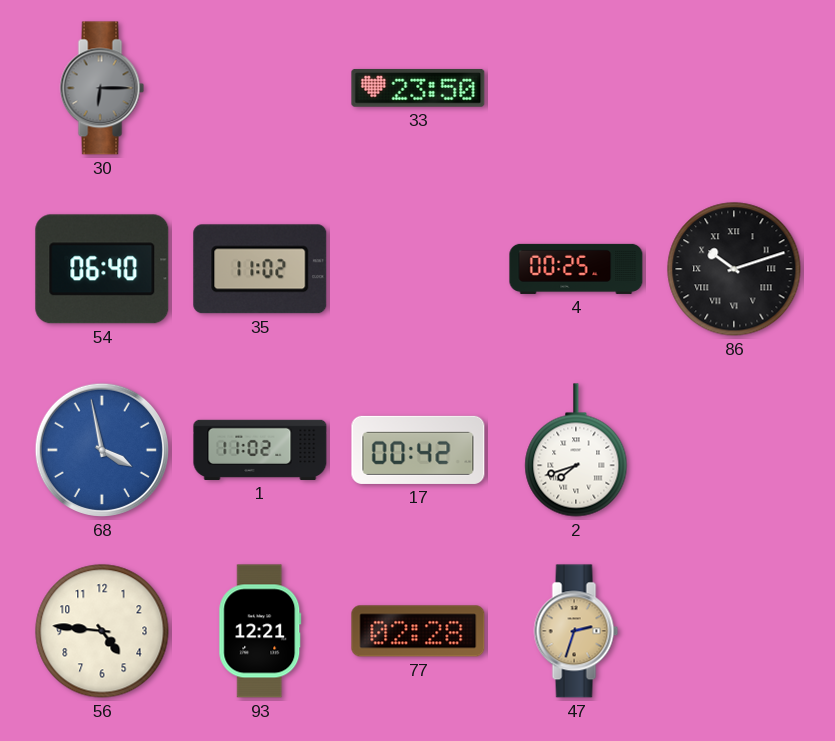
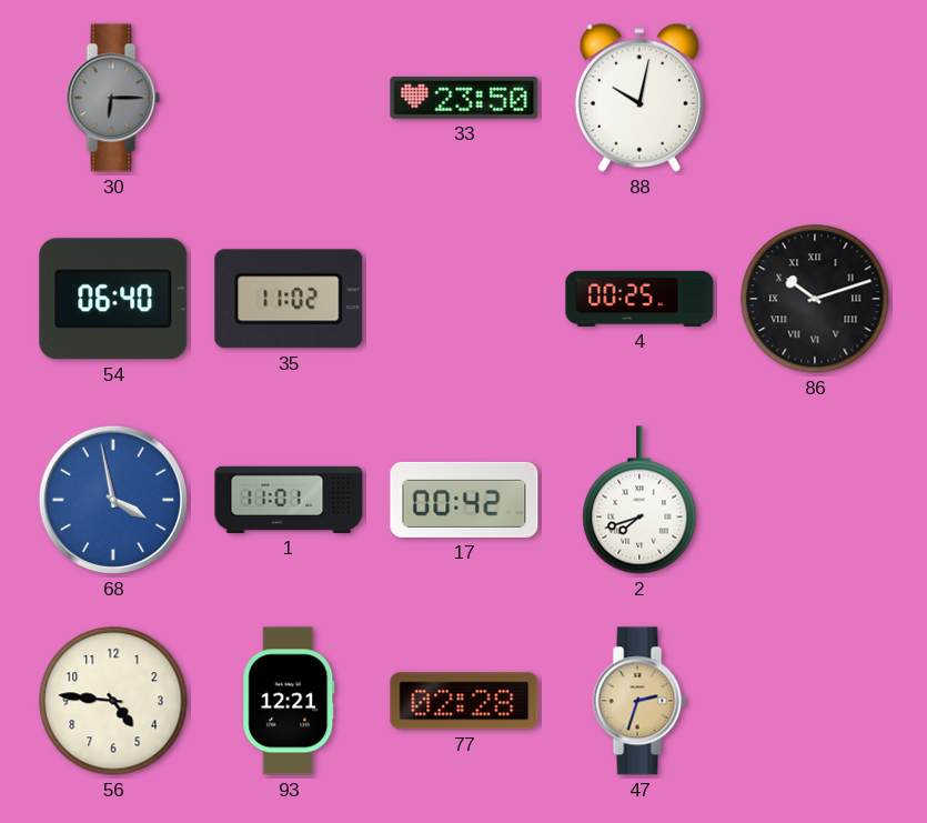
88: none -> 10:02 (639, 98)
1: 11:02 -> 11:01 (289, 500)
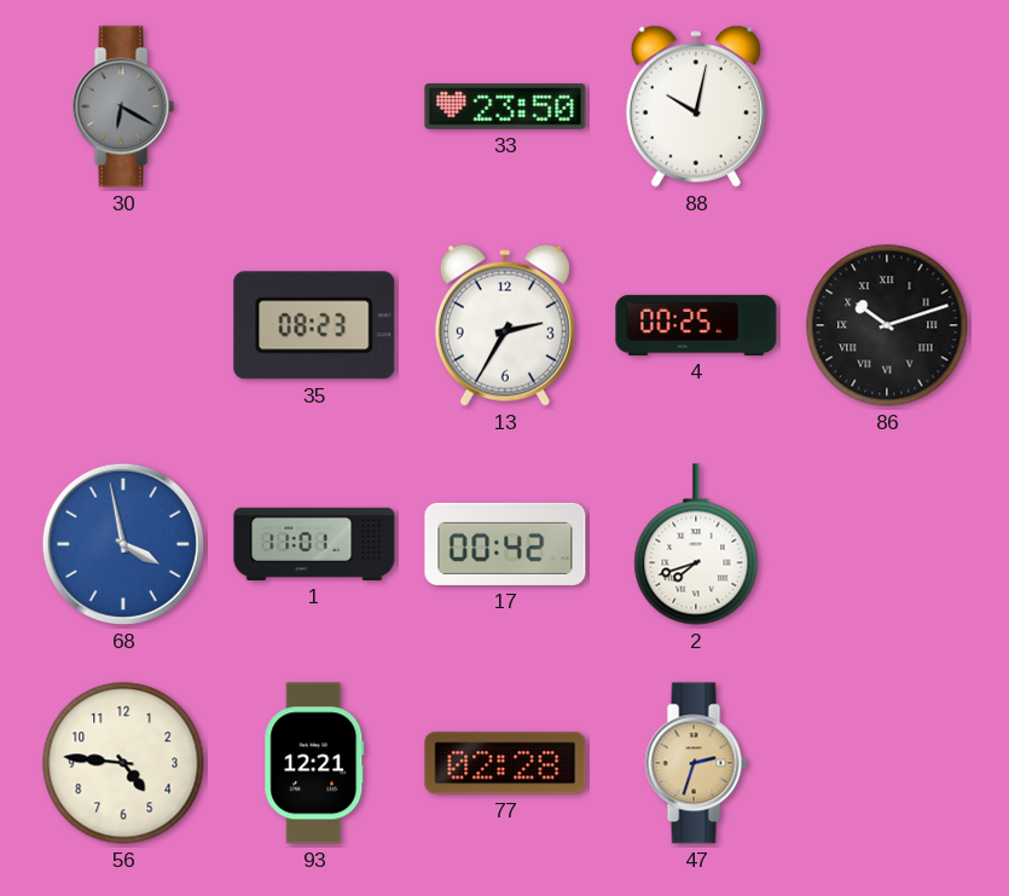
30: 6:15 -> 6:20 (123, 106)
54: 06:40 -> none (113, 299)
35: 11:02 -> 08:23 (314, 325)
13: none -> 2:35 (505, 325)
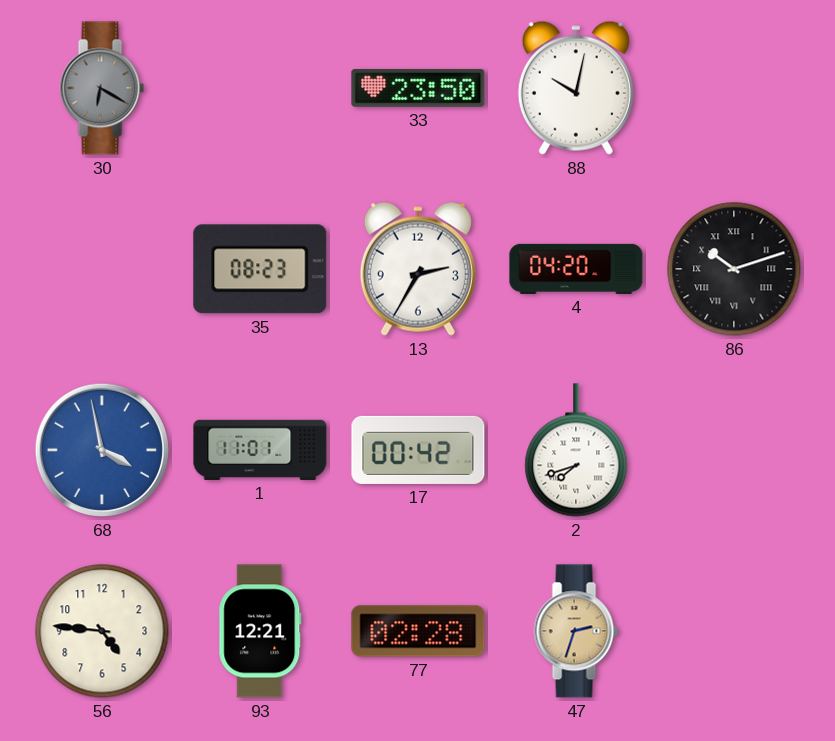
4: 00:25 -> 04:20 (576, 269)
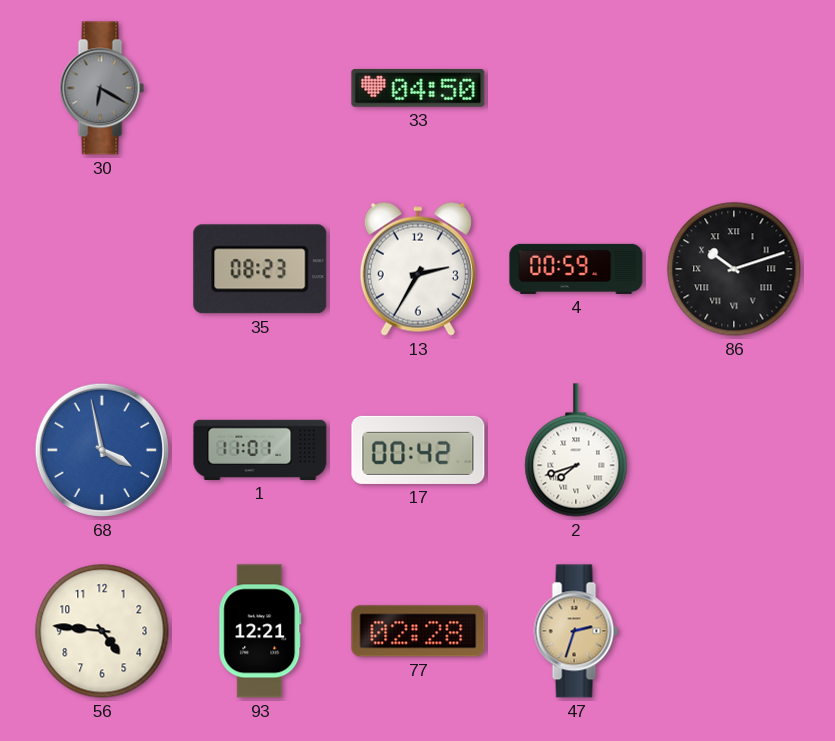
33: 23:50 -> 04:50 (418, 88)
88: 10:02 -> none (576, 88)
4: 04:20 -> 00:59 (576, 269)
